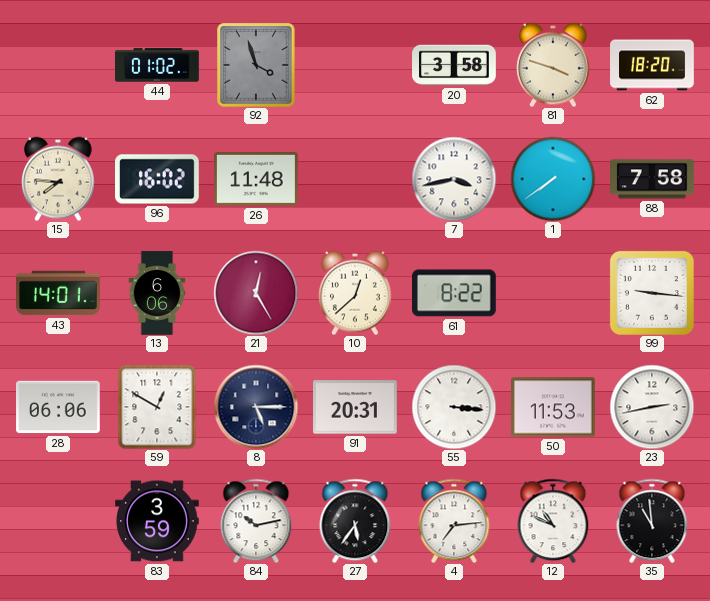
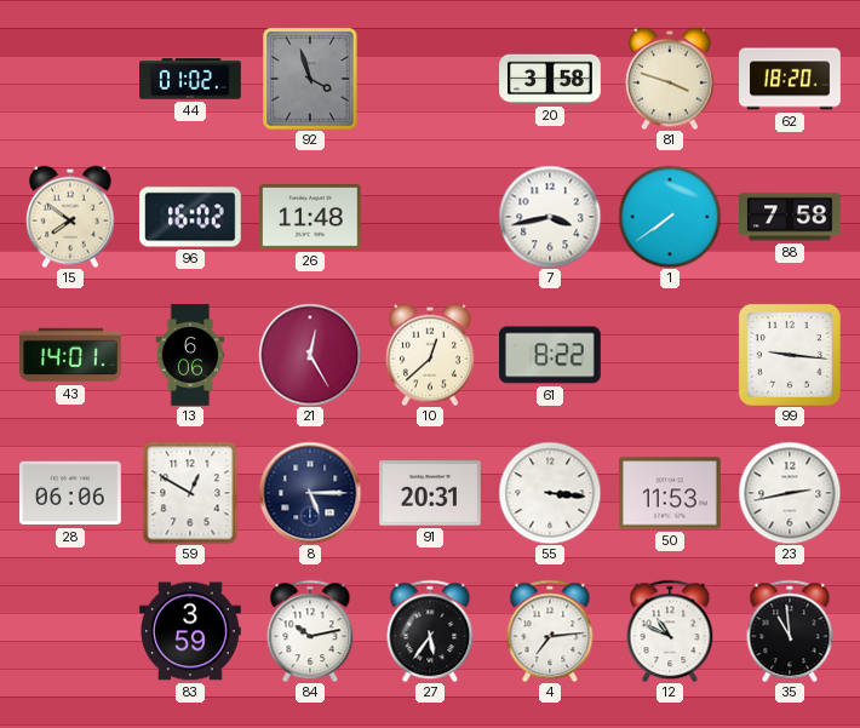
15: 7:46 -> 7:51 (71, 217)
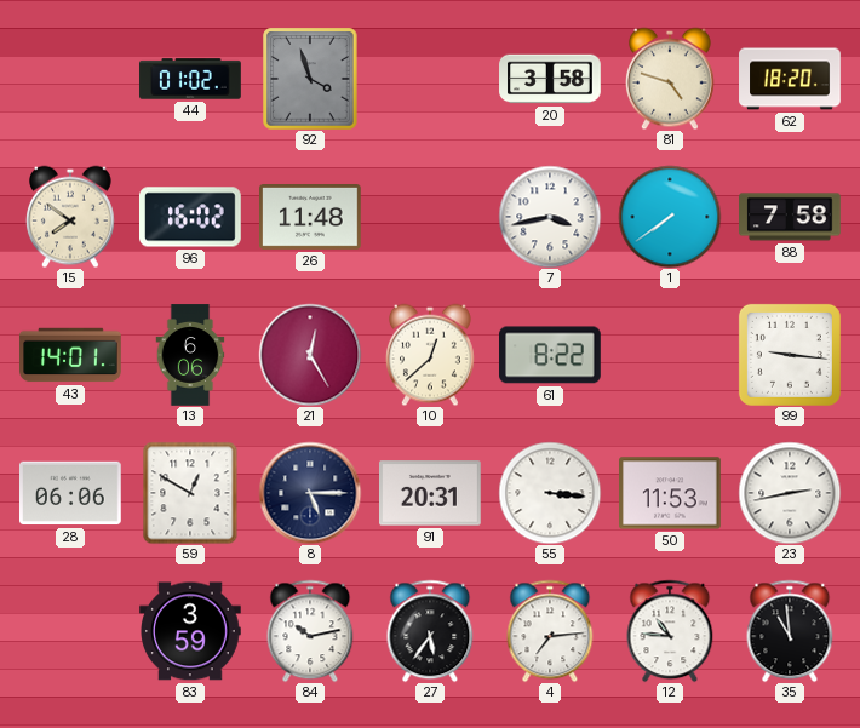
81: 3:48 -> 4:48 (671, 79)
12: 10:49 -> 10:46 (670, 631)
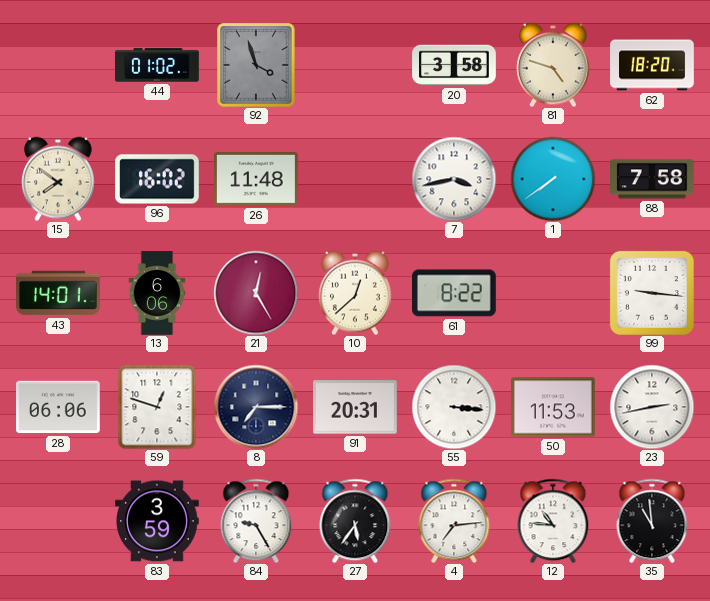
59: 12:50 -> 12:48 (157, 407)
8: 5:15 -> 7:15 (256, 407)
84: 10:13 -> 9:25 (256, 521)
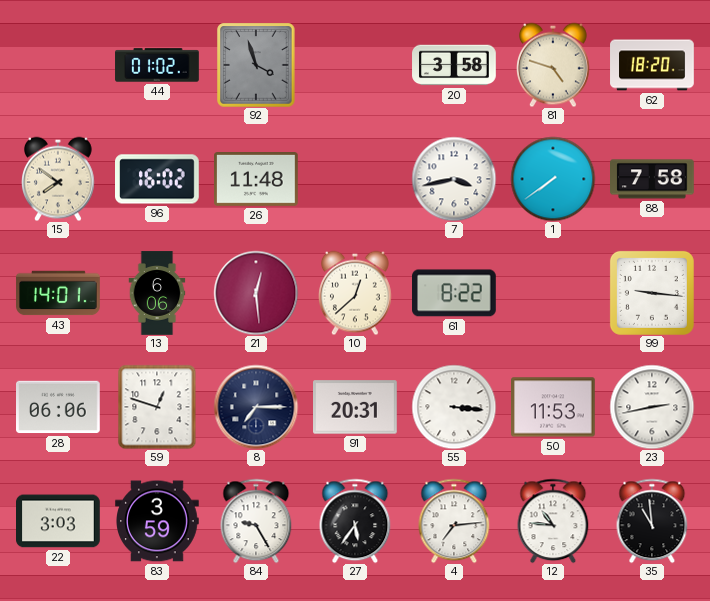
21: 12:25 -> 12:29 (256, 293)
22: none -> 3:03 (59, 521)
